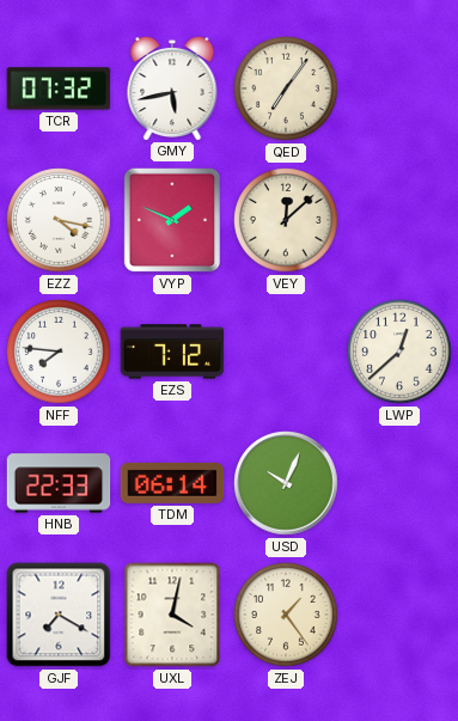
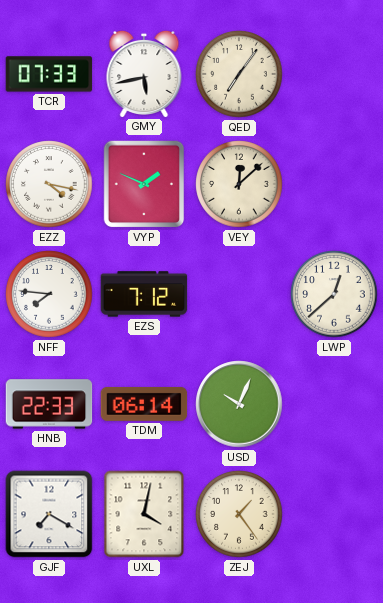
TCR: 07:32 -> 07:33 (49, 74)
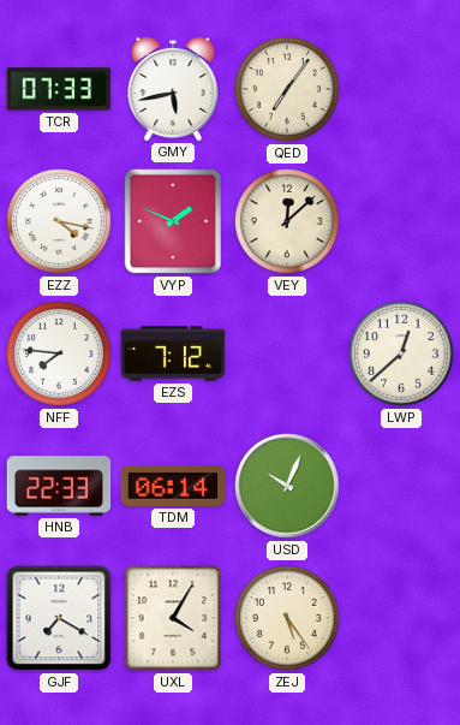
UXL: 4:02 -> 4:05 (173, 618)
ZEJ: 1:24 -> 5:24 (287, 618)
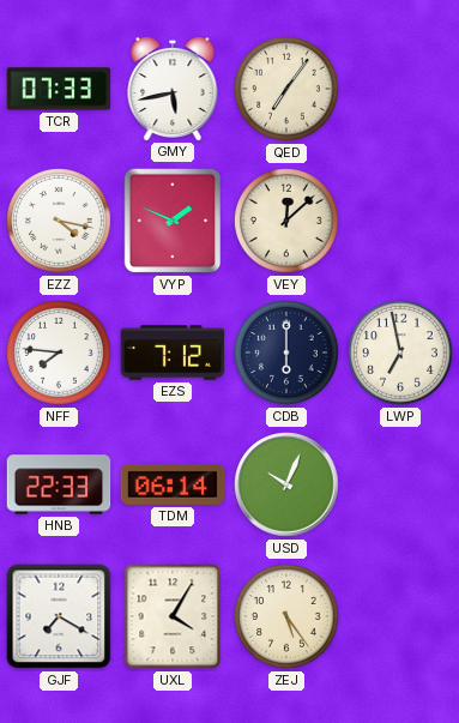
CDB: none -> 6:00 (286, 353)
LWP: 12:38 -> 6:58 (400, 353)
